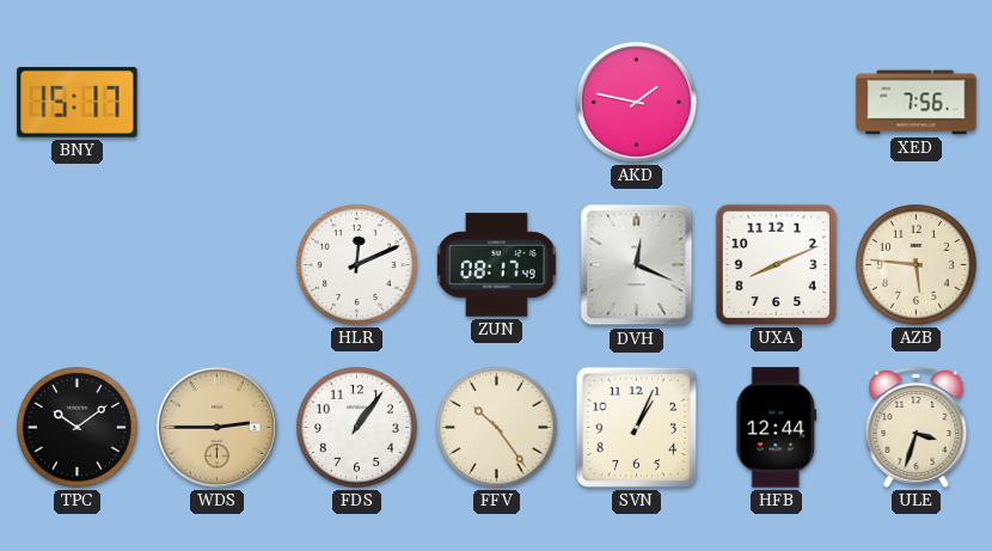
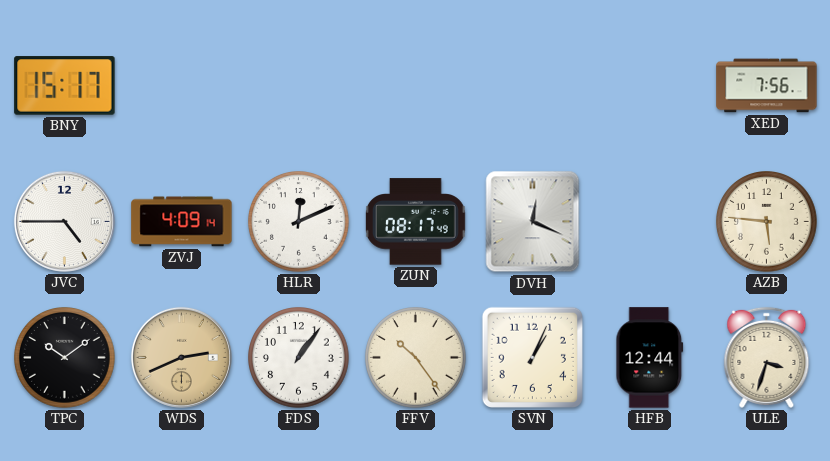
AKD: 1:47 -> none (636, 102)
JVC: none -> 4:45 (64, 221)
ZVJ: none -> 4:09 (182, 222)
UXA: 8:11 -> none (776, 264)
WDS: 2:45 -> 2:41 (181, 357)
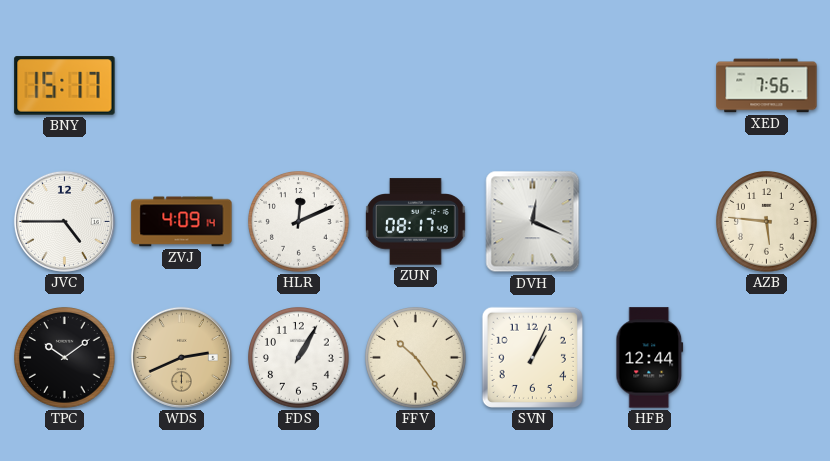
FDS: 1:06 -> 1:05 (299, 358)
ULE: 3:33 -> none (767, 357)
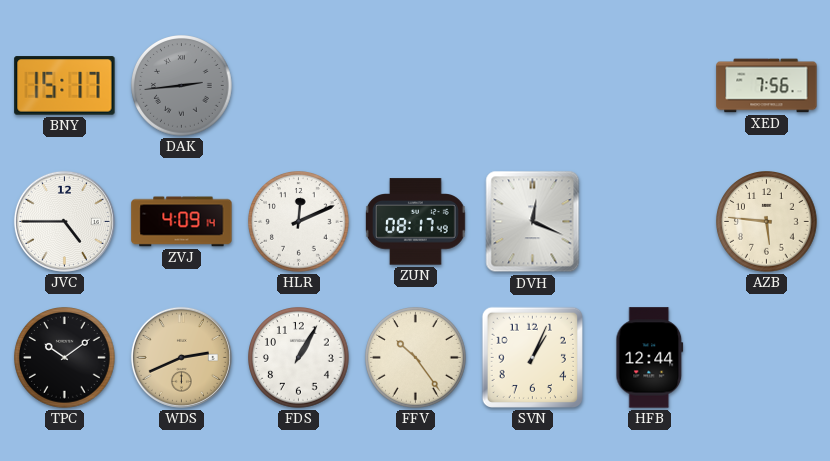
DAK: none -> 2:44 (182, 86)
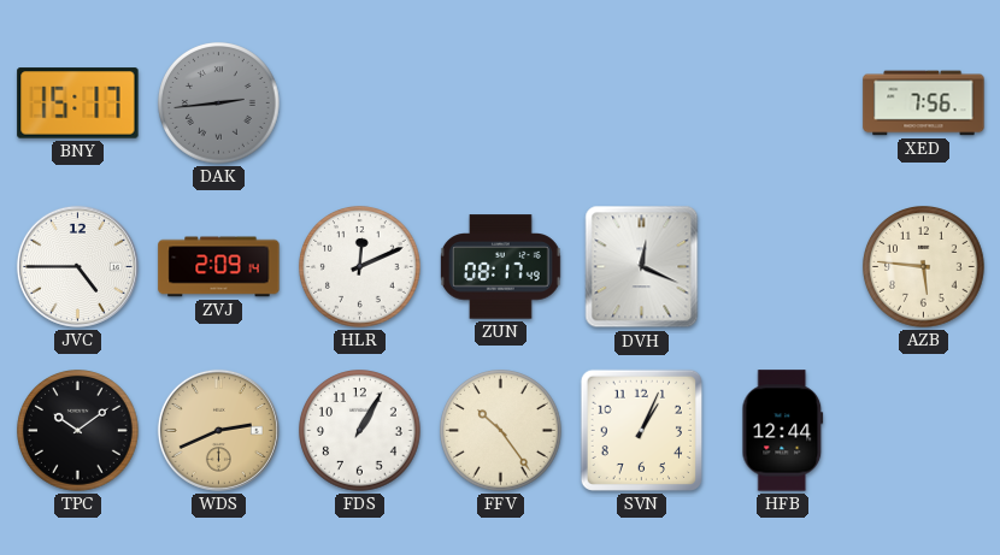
ZVJ: 4:09 -> 2:09 (219, 267)
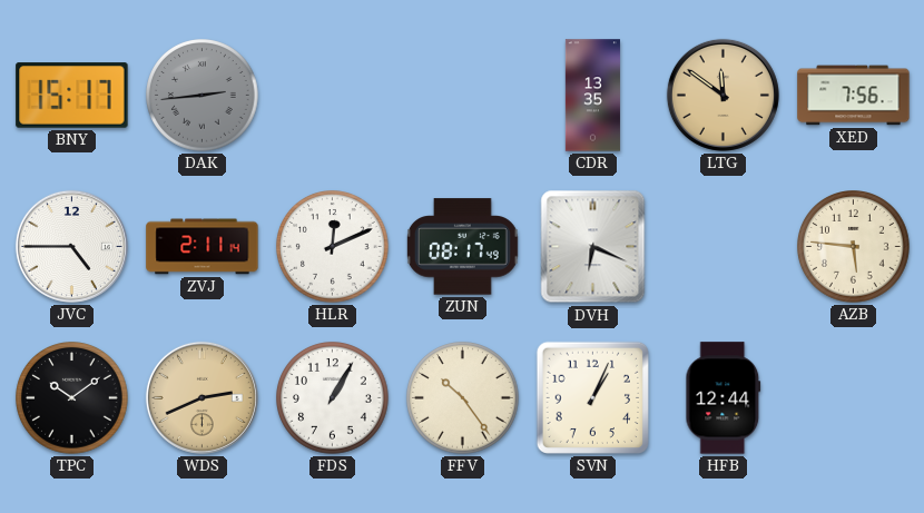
CDR: none -> 13:35 (592, 96)
LTG: none -> 11:51 (723, 95)
ZVJ: 2:09 -> 2:11 (203, 247)
DVH: 12:19 -> 6:19 (593, 247)
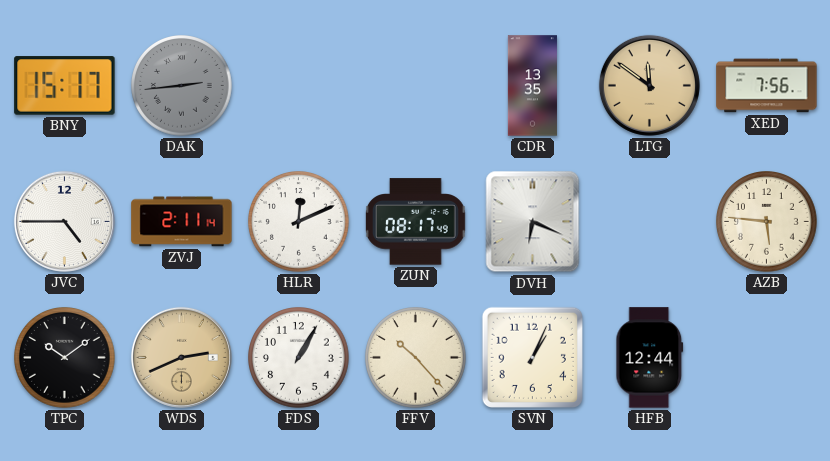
FFV: 10:24 -> 10:23 (416, 358)
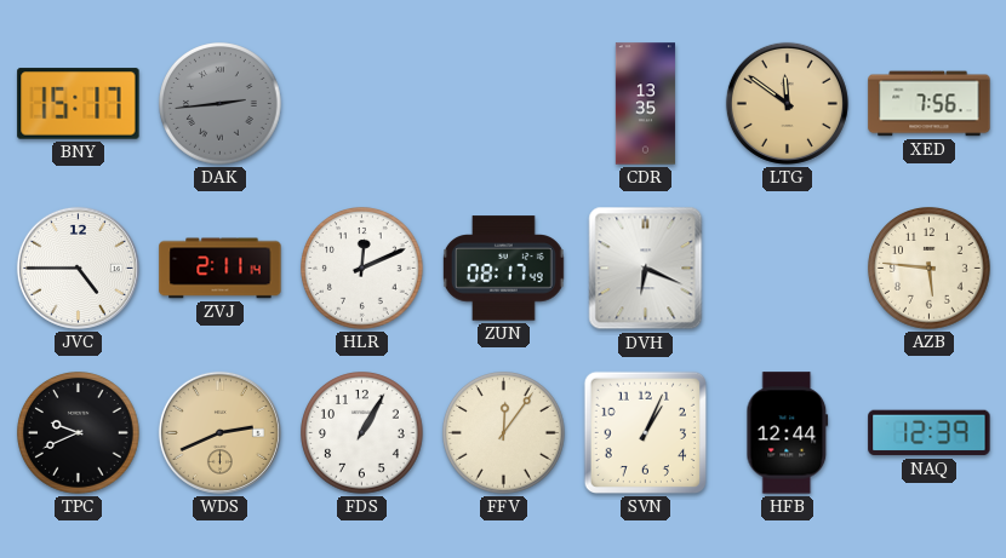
TPC: 10:09 -> 9:41 (79, 433)
FFV: 10:23 -> 12:06 (504, 433)
NAQ: none -> 12:39 (930, 433)
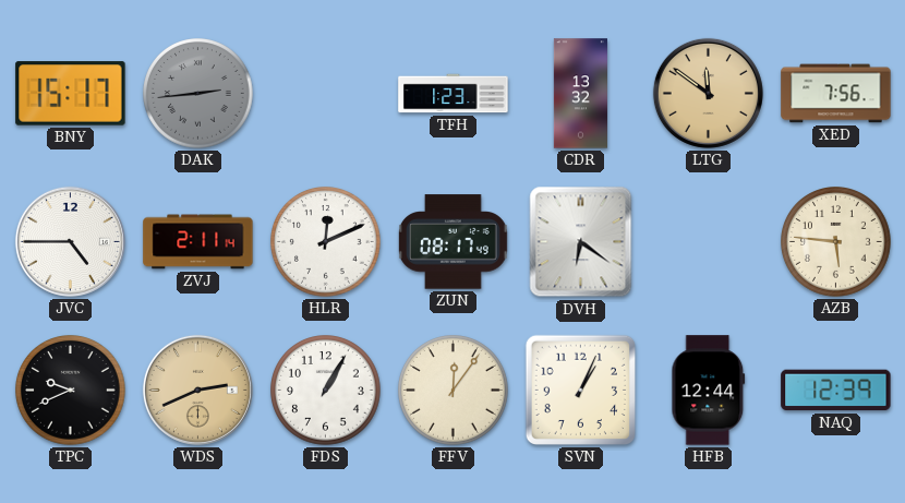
TFH: none -> 1:23 (454, 94)
CDR: 13:35 -> 13:32 (580, 94)
DVH: 6:19 -> 6:21 (581, 242)
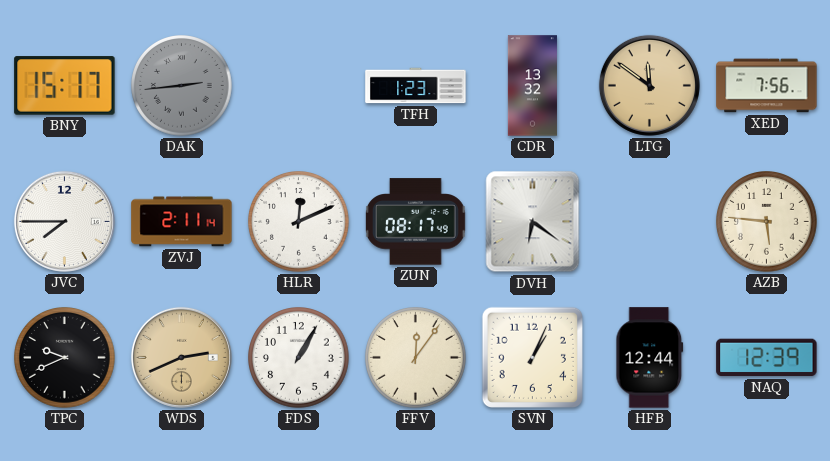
JVC: 4:45 -> 7:45 (64, 221)
